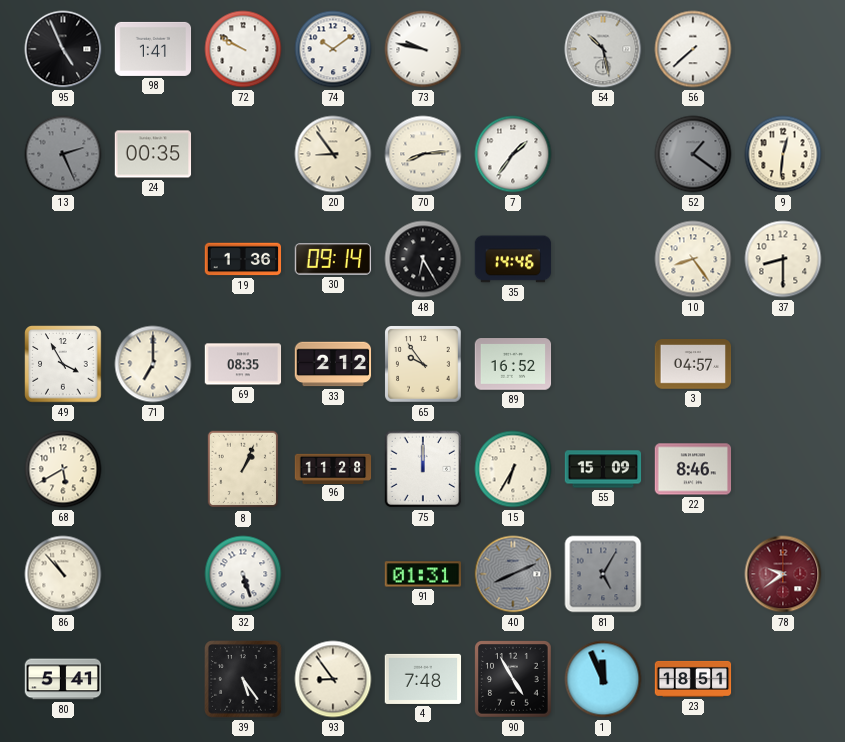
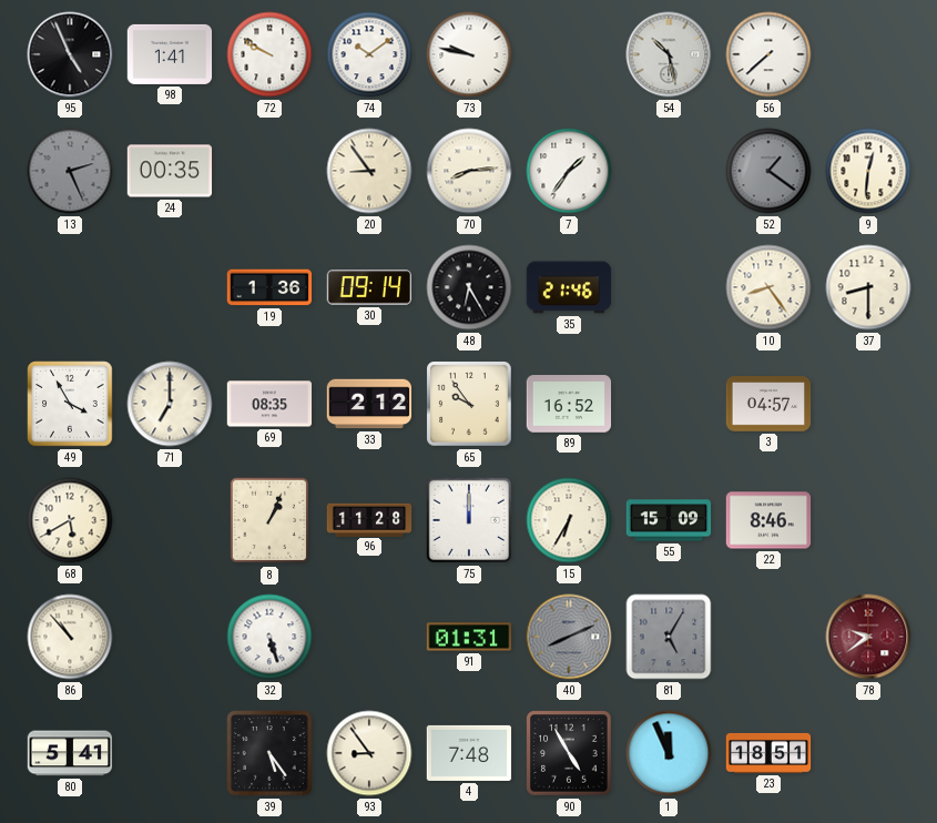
35: 14:46 -> 21:46 (569, 287)
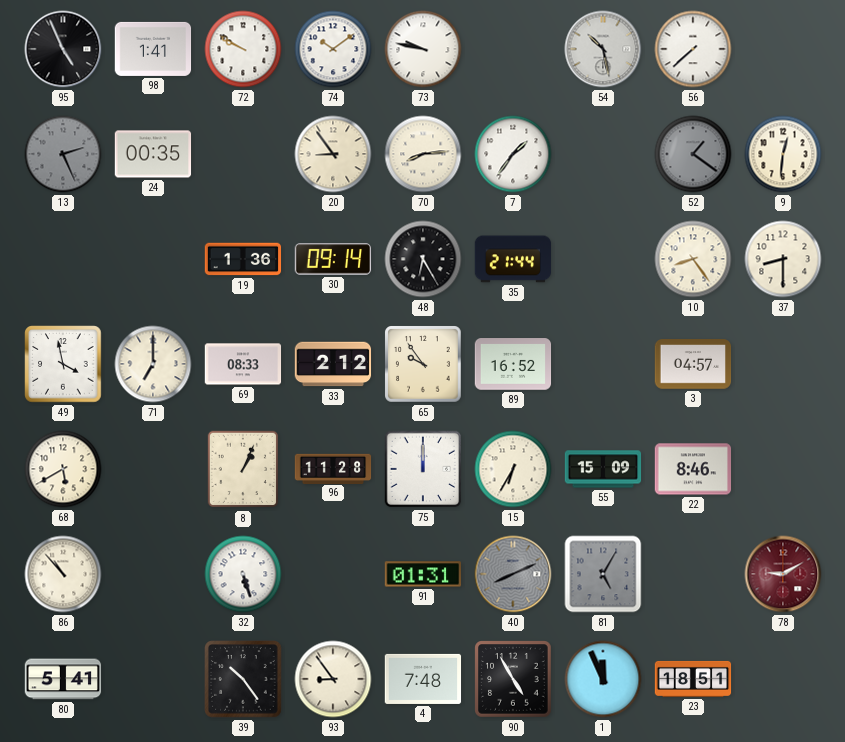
35: 21:46 -> 21:44 (513, 259)
49: 3:55 -> 3:58 (63, 364)
69: 08:35 -> 08:33 (243, 364)
78: 9:39 -> 9:10 (783, 574)
39: 5:24 -> 10:24 (243, 679)
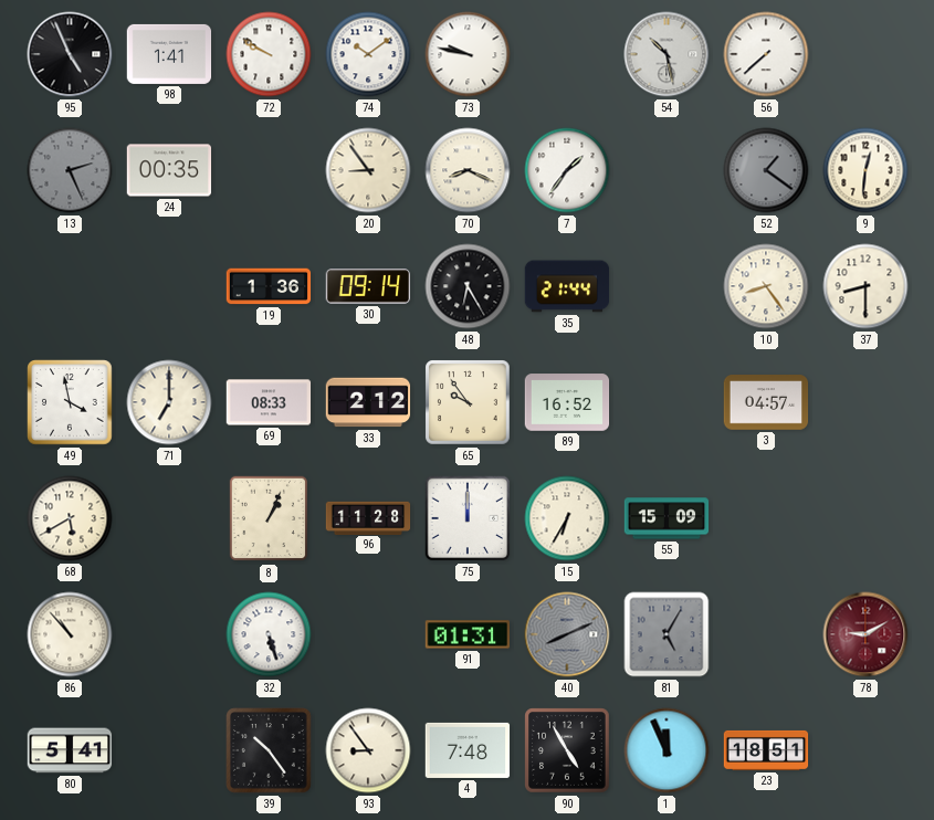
70: 8:14 -> 8:19 (468, 170)
22: 8:46 -> none (693, 469)
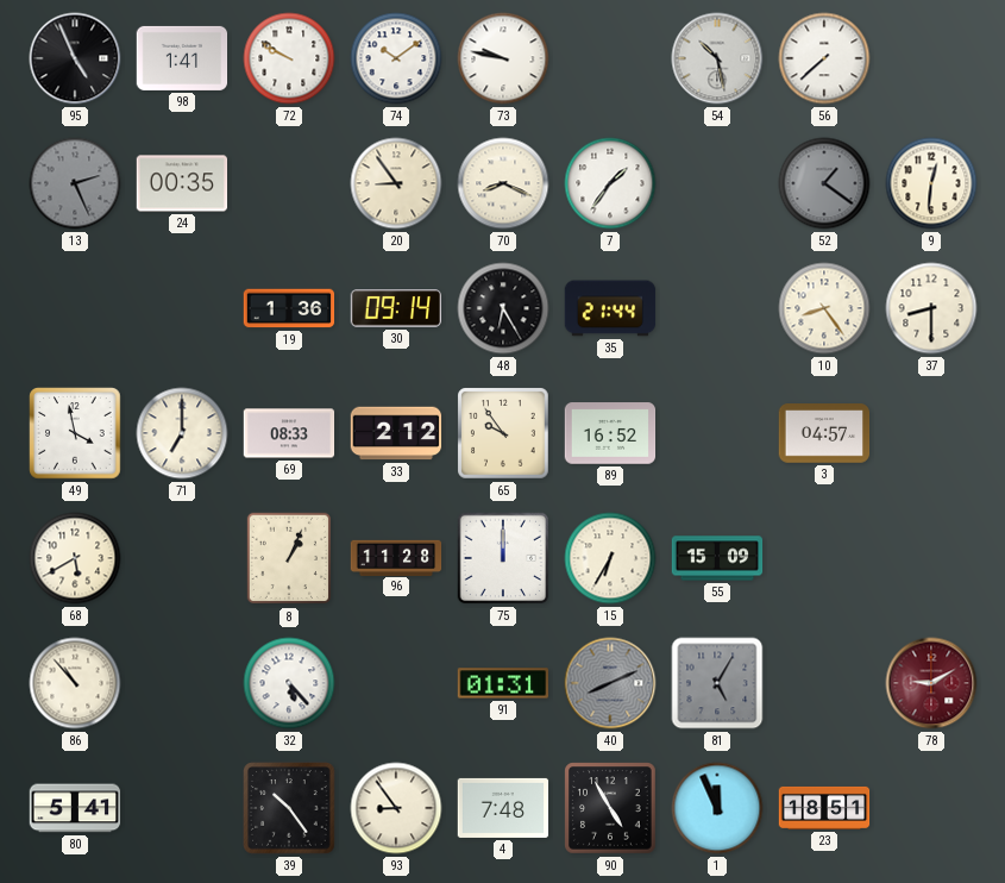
32: 5:27 -> 5:23 (289, 683)
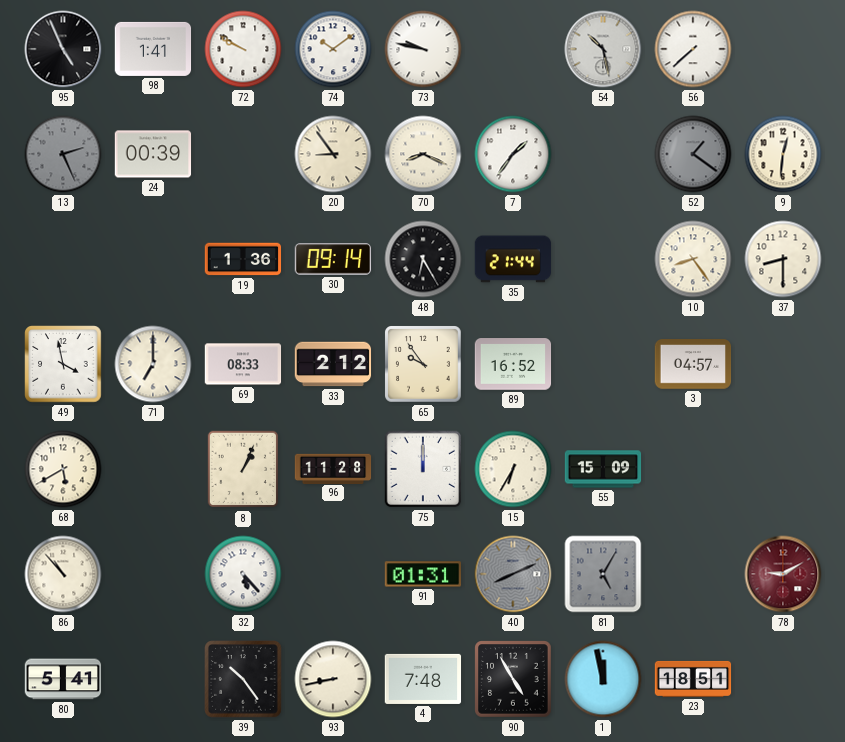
24: 00:35 -> 00:39 (153, 154)
93: 8:54 -> 8:43 (333, 679)
1: 11:56 -> 11:58 (603, 679)
